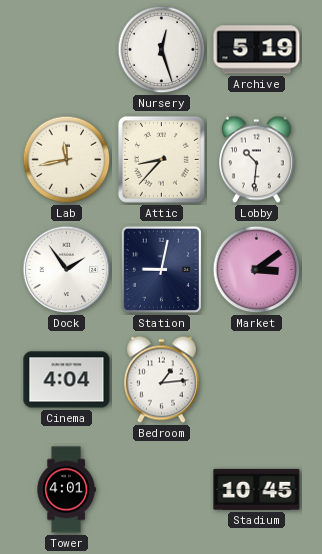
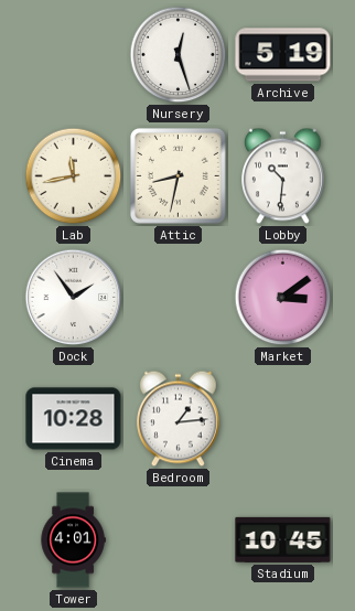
Attic: 8:37 -> 8:32 (177, 175)
Station: 9:02 -> none (161, 269)
Cinema: 4:04 -> 10:28 (74, 419)
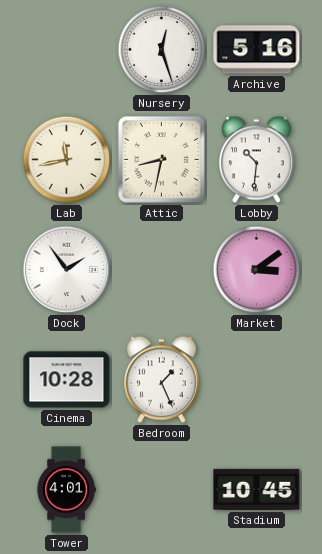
Archive: 5:19 -> 5:16 (257, 50)
Bedroom: 1:14 -> 1:26 (162, 380)
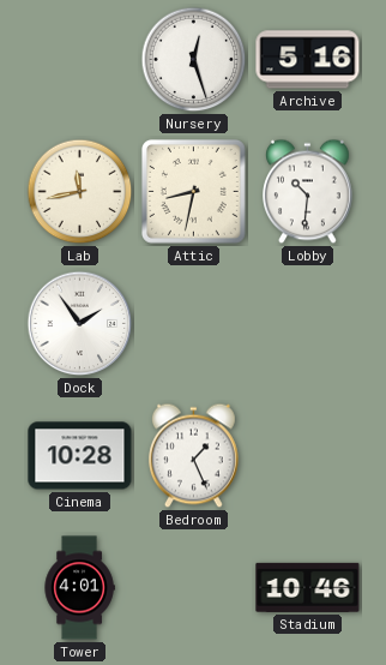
Market: 3:09 -> none (257, 270)
Stadium: 10:45 -> 10:46 (308, 587)
